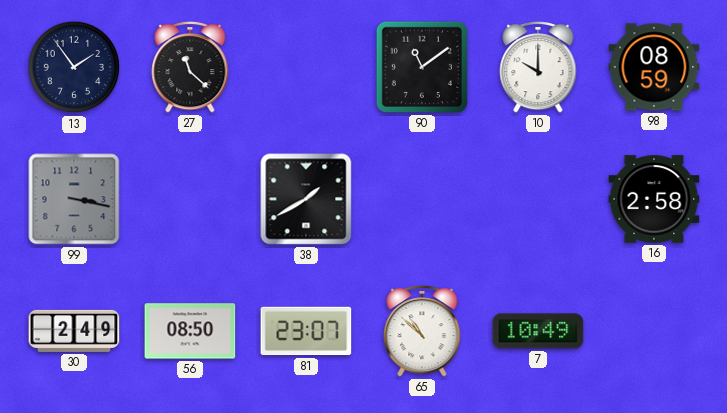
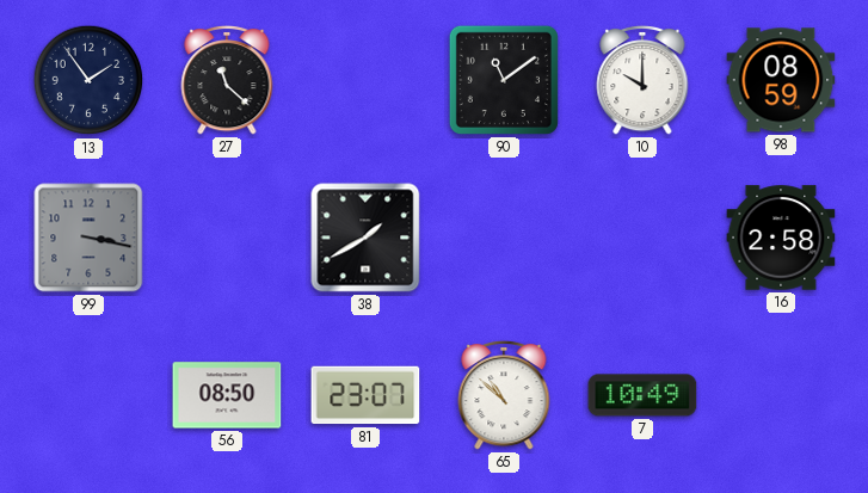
30: 2:49 -> none (74, 331)
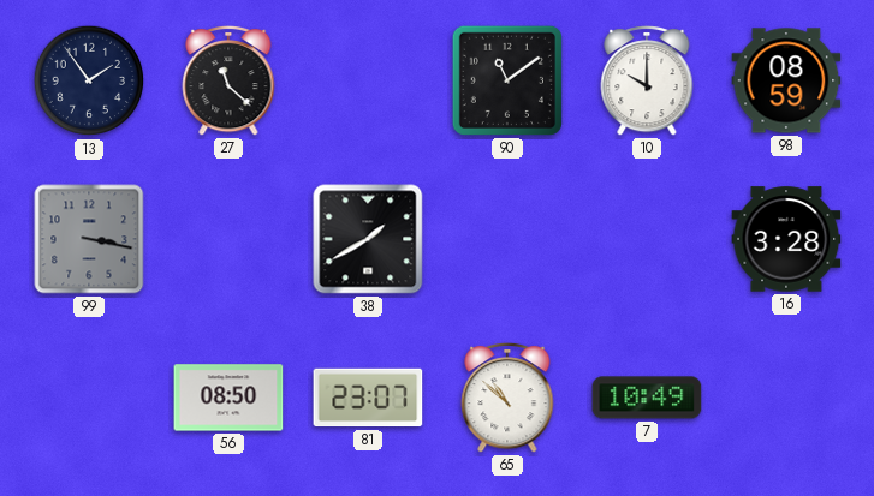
16: 2:58 -> 3:28 (786, 239)
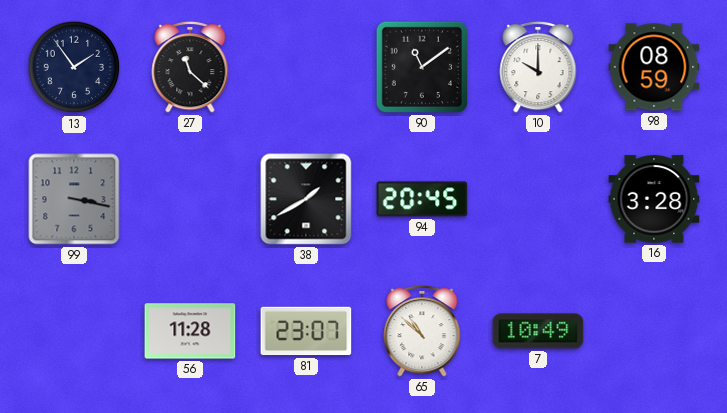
94: none -> 20:45 (422, 199)
56: 08:50 -> 11:28 (190, 331)
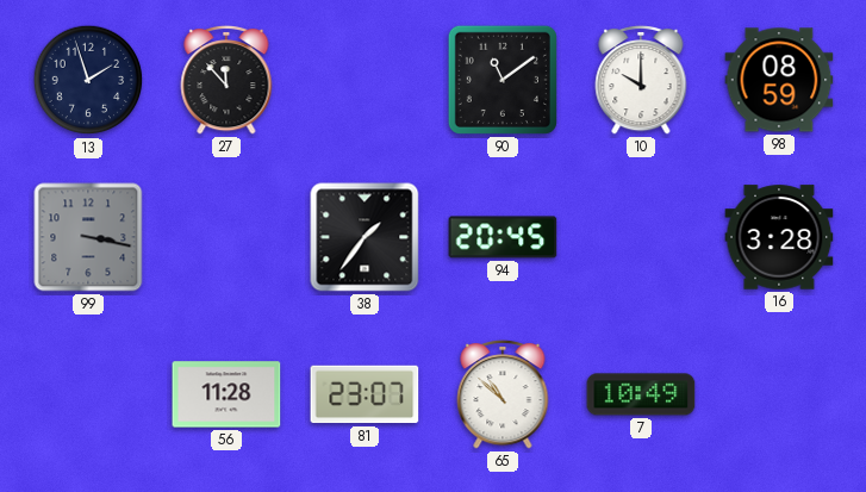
13: 1:54 -> 1:57 (88, 80)
27: 11:22 -> 11:53 (226, 80)
38: 1:40 -> 1:36 (365, 237)
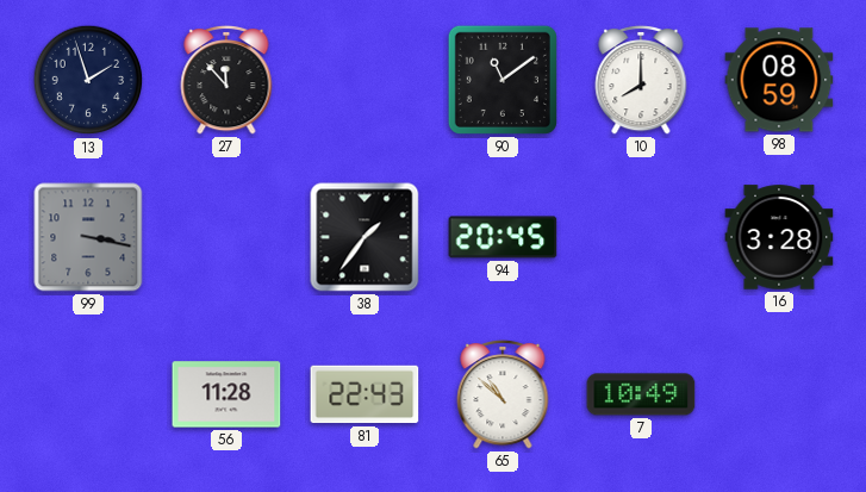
10: 10:00 -> 8:00 (641, 80)
81: 23:07 -> 22:43 (365, 394)
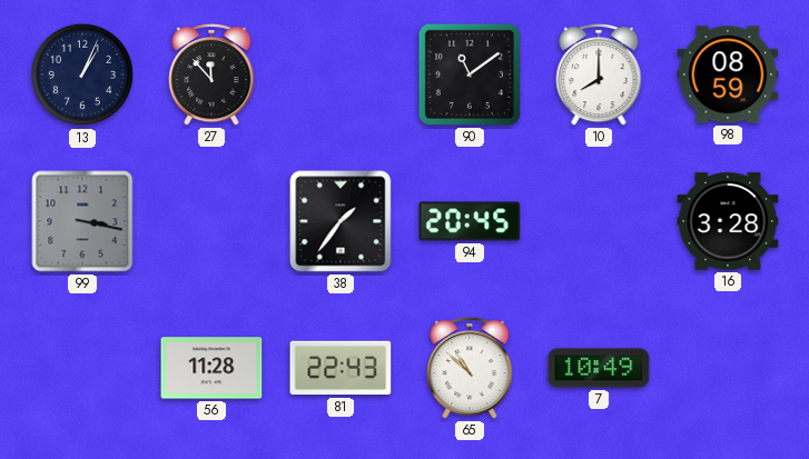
13: 1:57 -> 1:04 (82, 74)
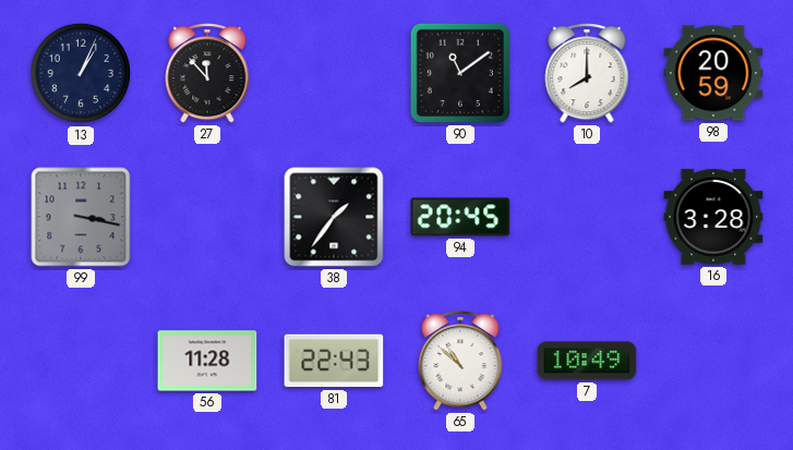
98: 08:59 -> 20:59 (713, 73)
